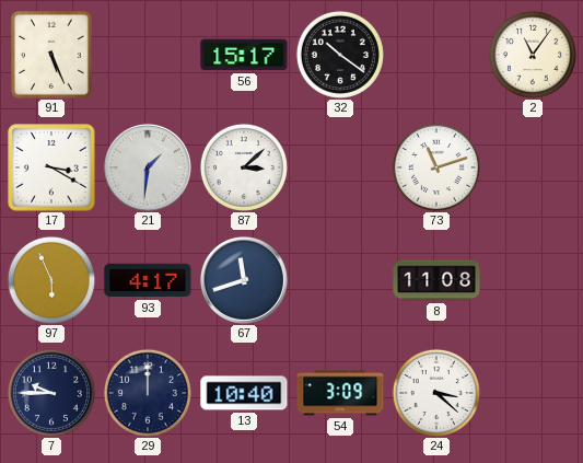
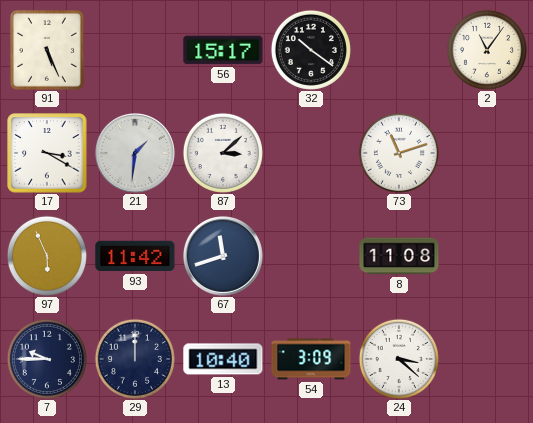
93: 4:17 -> 11:42 (135, 256)
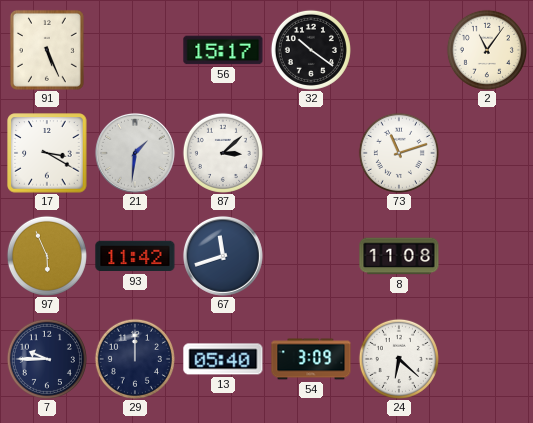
13: 10:40 -> 05:40 (223, 359)
24: 3:22 -> 6:22 (399, 359)
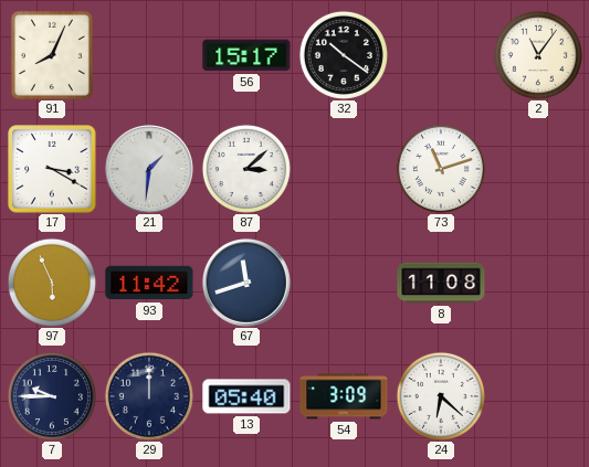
91: 5:26 -> 8:04 (52, 55)
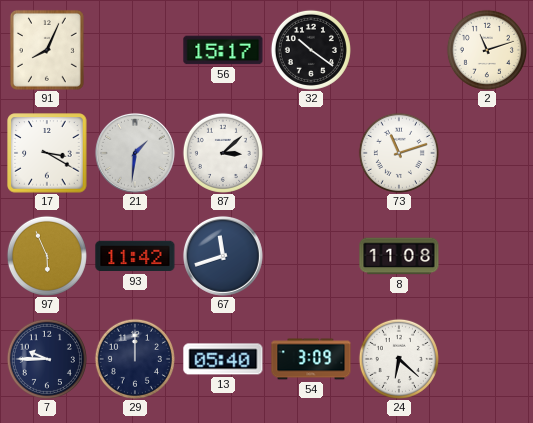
2: 11:06 -> 11:12 (487, 50)
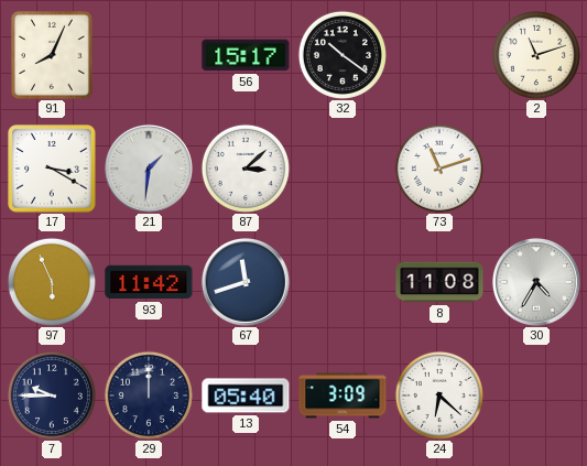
30: none -> 4:35 (536, 282)
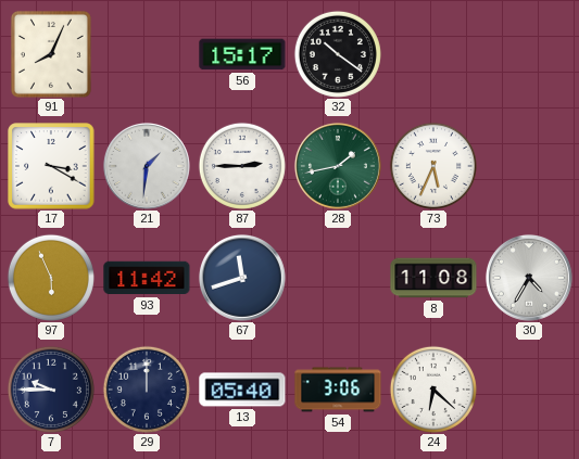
2: 11:12 -> none (536, 55)
87: 3:08 -> 2:45 (242, 166)
28: none -> 1:43 (338, 166)
73: 11:12 -> 5:34 (433, 166)
54: 3:09 -> 3:06 (338, 390)
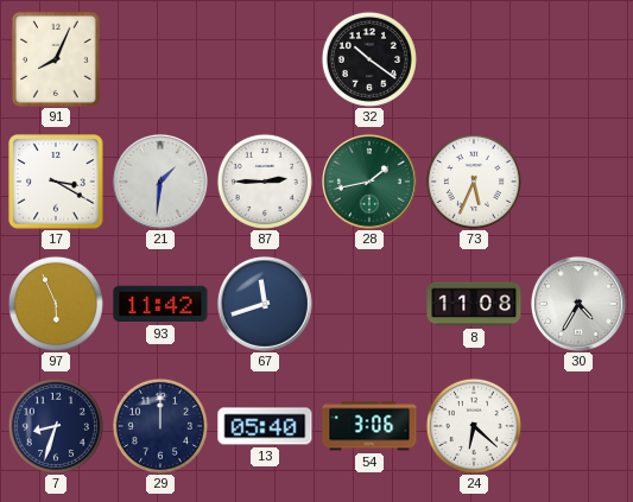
56: 15:17 -> none (242, 54)
7: 9:45 -> 8:33 (56, 426)
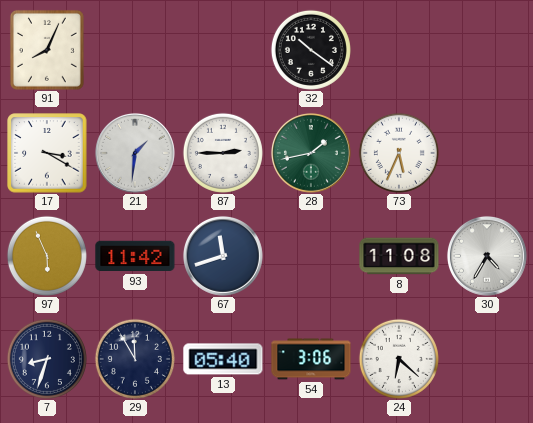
29: 12:00 -> 11:55 (135, 359)
